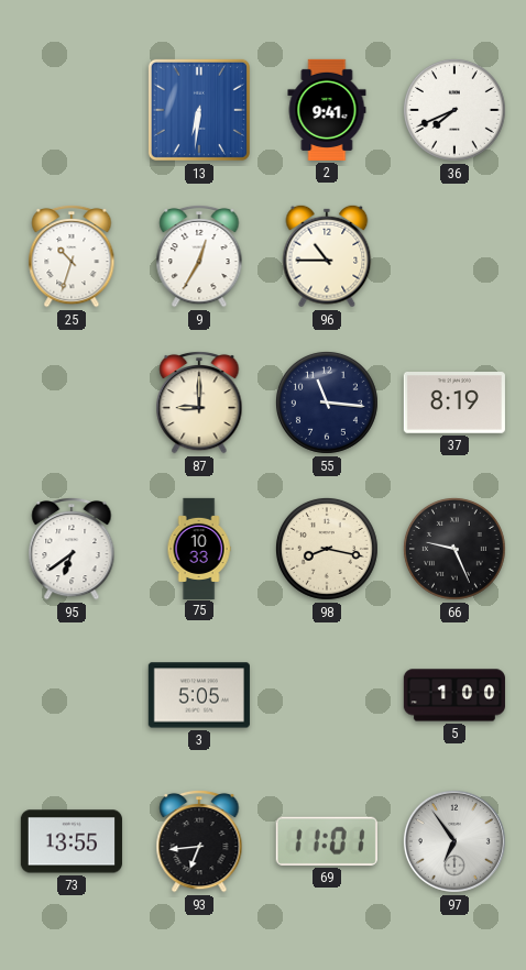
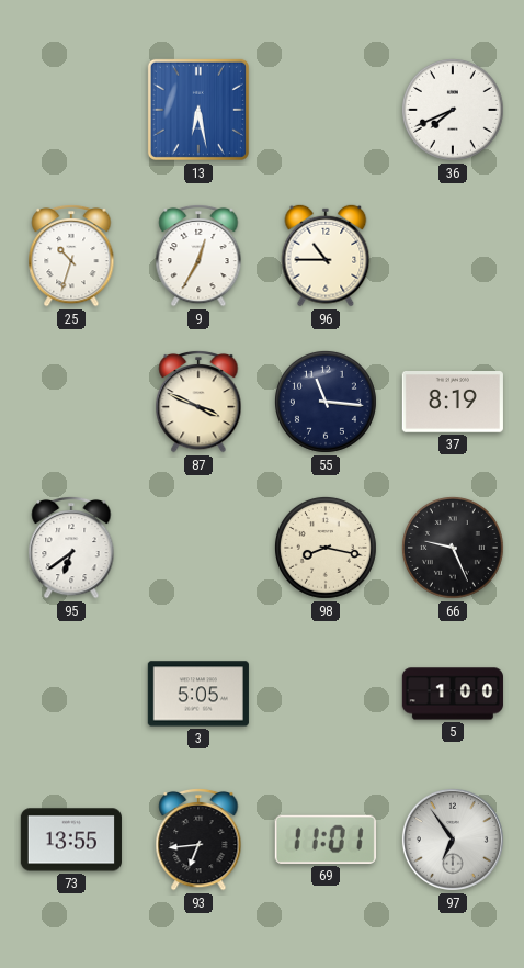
13: 6:31 -> 6:28 (198, 110)
2: 9:41 -> none (327, 110)
87: 9:00 -> 3:49 (198, 402)
75: 10:33 -> none (199, 548)
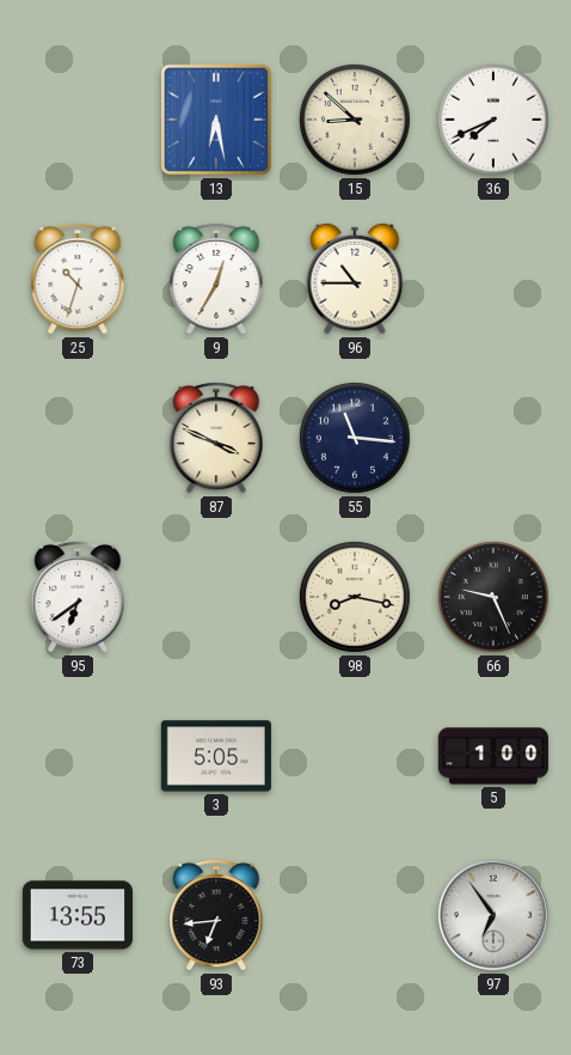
15: none -> 8:52 (355, 120)
37: 8:19 -> none (453, 403)
69: 11:01 -> none (326, 840)
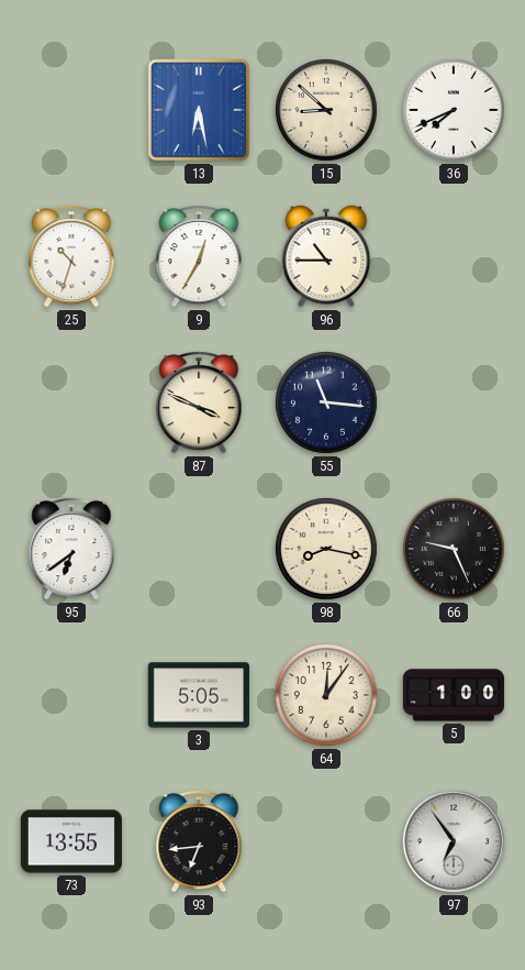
64: none -> 12:06 (326, 695)
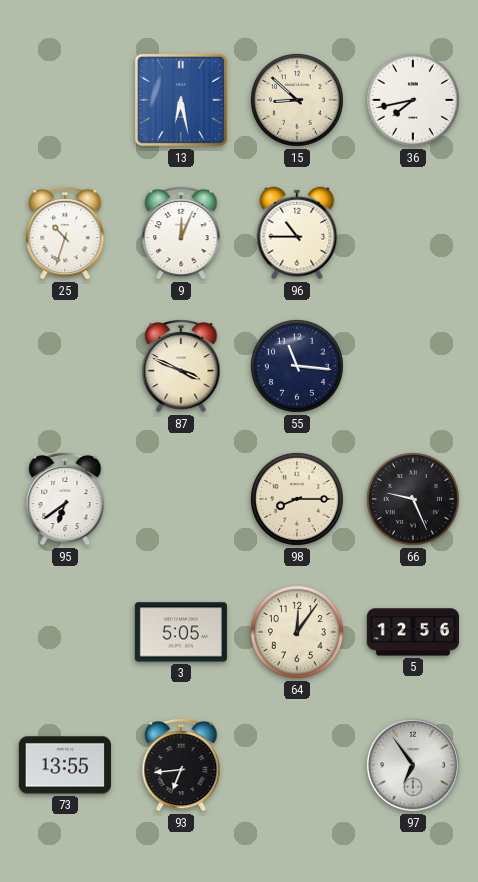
36: 7:41 -> 7:43 (413, 100)
9: 12:35 -> 12:04 (181, 233)
98: 8:17 -> 8:15 (297, 499)
5: 1:00 -> 12:56 (413, 632)
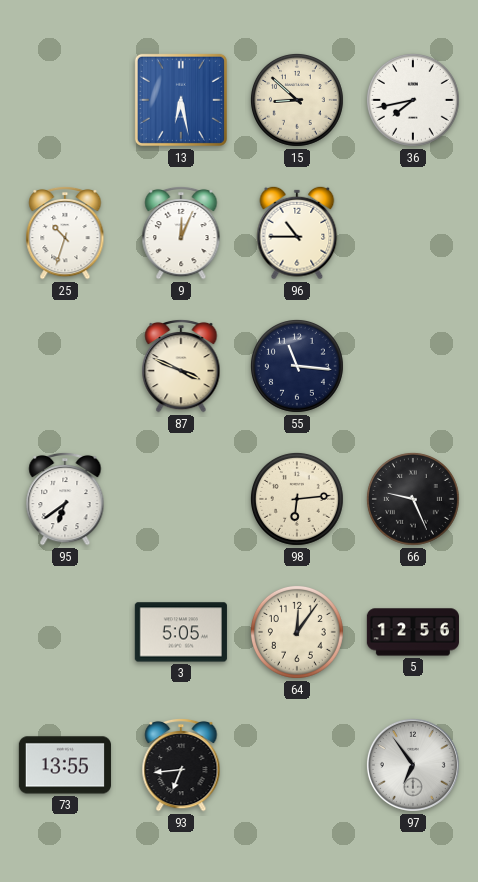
98: 8:15 -> 6:14 (297, 499)
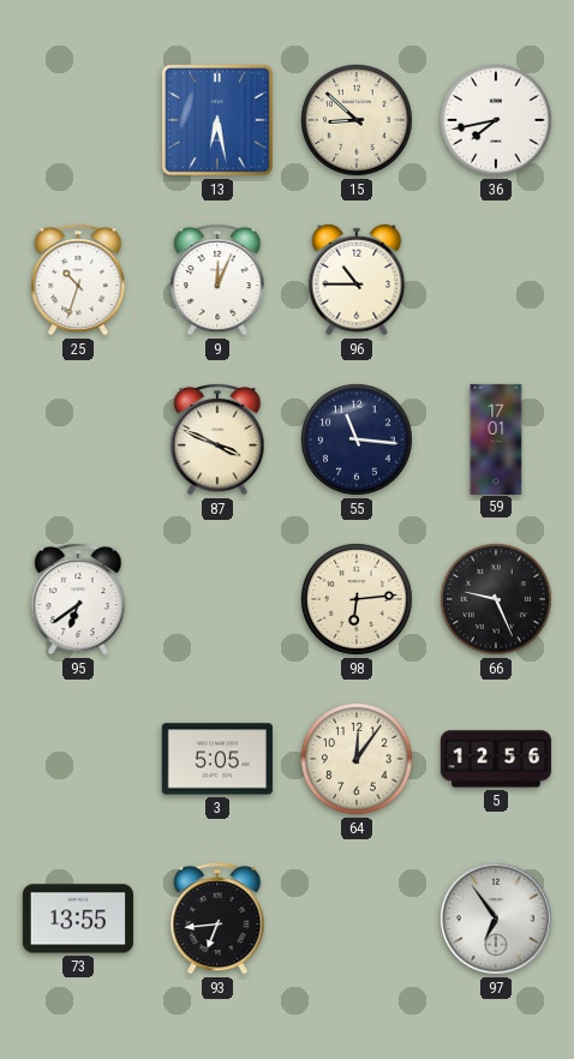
59: none -> 17:01 (496, 438)
